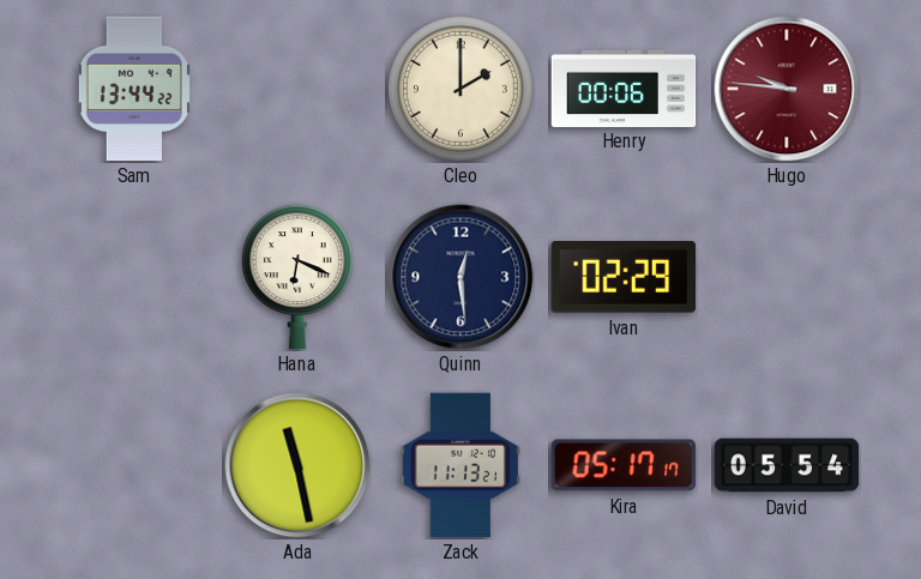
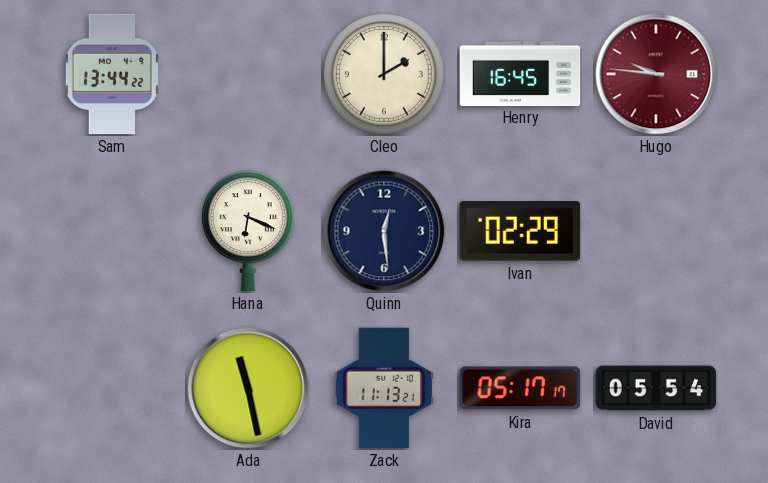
Henry: 00:06 -> 16:45 (520, 73)
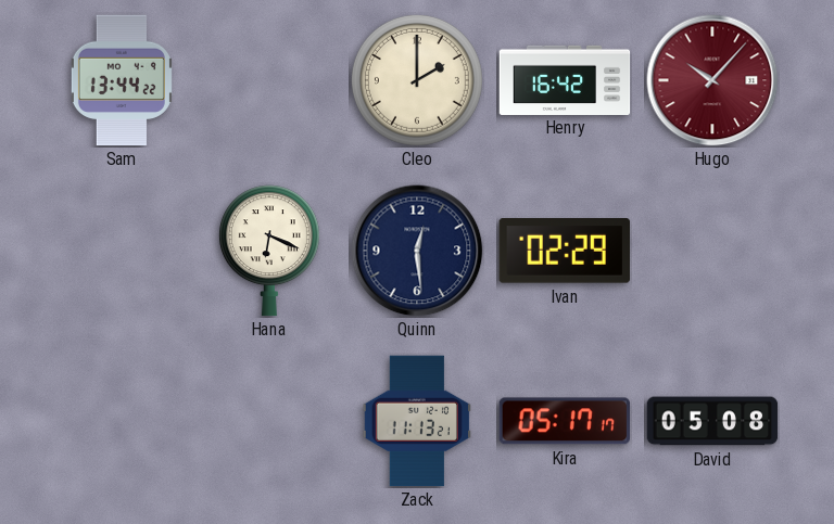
Henry: 16:45 -> 16:42 (565, 79)
Hugo: 9:46 -> 10:07 (712, 80)
Ada: 11:28 -> none (248, 388)
David: 05:54 -> 05:08 (712, 421)
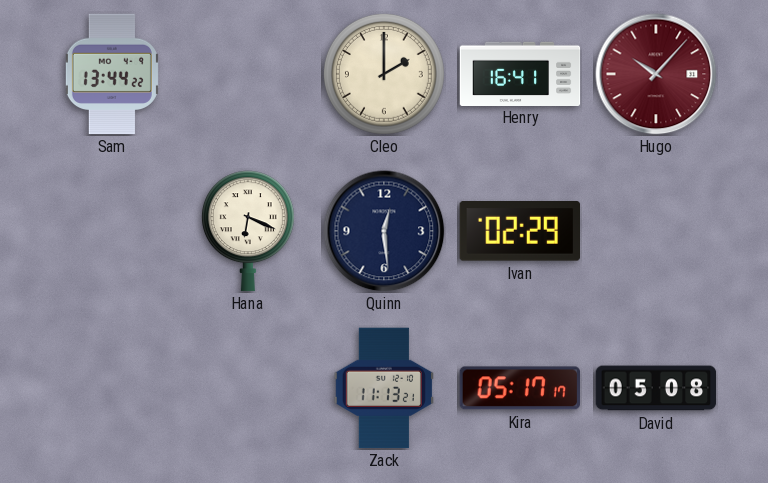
Henry: 16:42 -> 16:41 (520, 73)
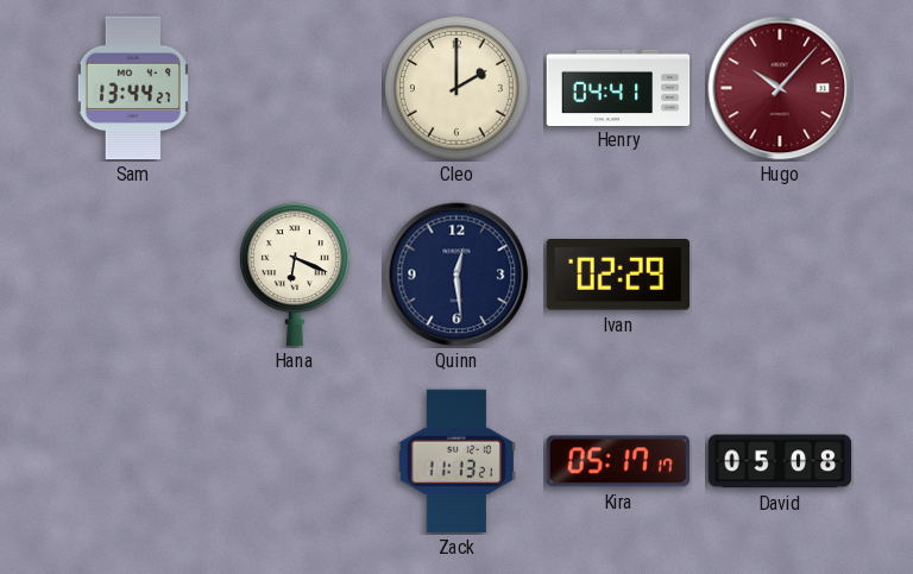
Sam: 13:44:22 -> 13:44:27 (133, 88)
Henry: 16:41 -> 04:41 (618, 87)
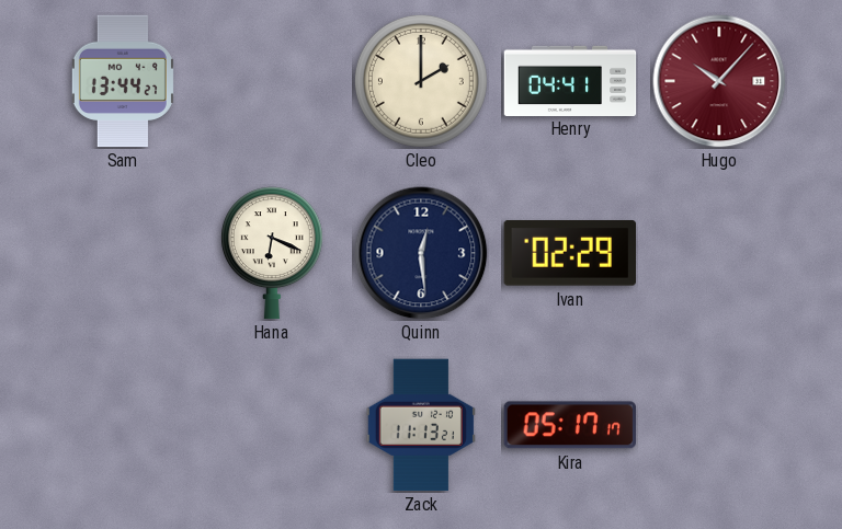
David: 05:08 -> none (780, 461)
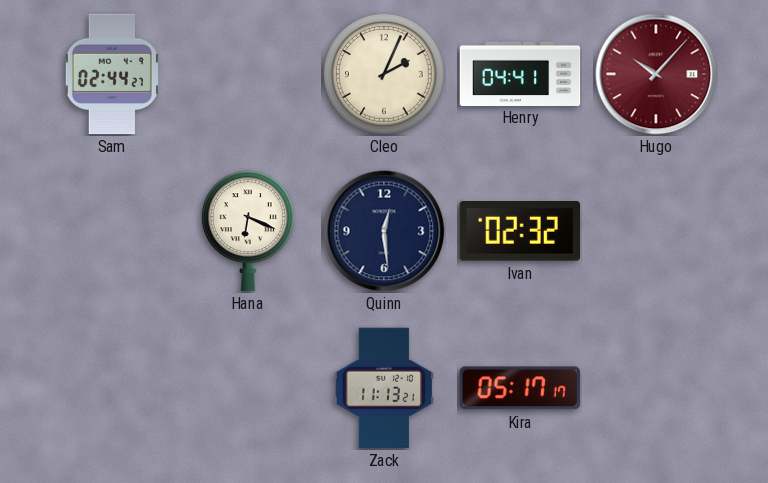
Sam: 13:44 -> 02:44 (112, 74)
Cleo: 2:00 -> 2:04 (384, 74)
Ivan: 02:29 -> 02:32 (519, 232)
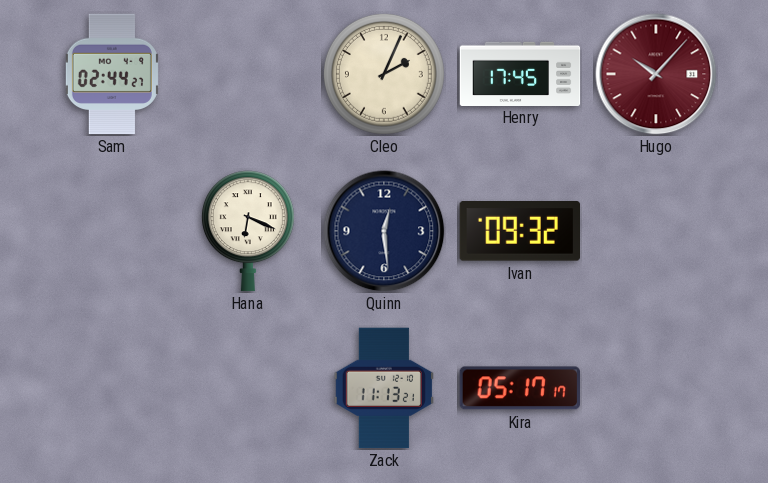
Henry: 04:41 -> 17:45 (520, 73)
Ivan: 02:32 -> 09:32 (519, 232)
